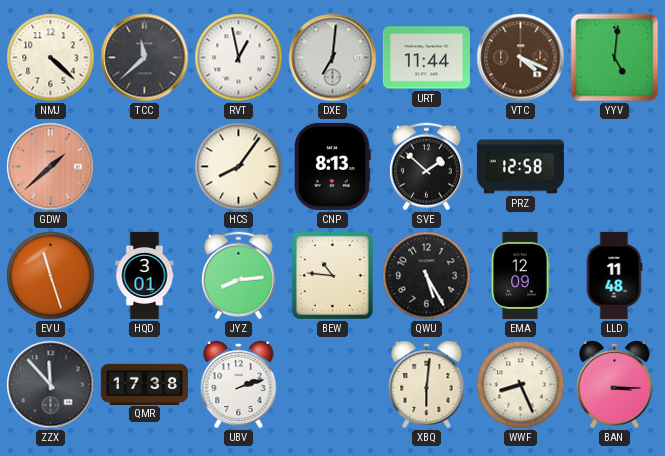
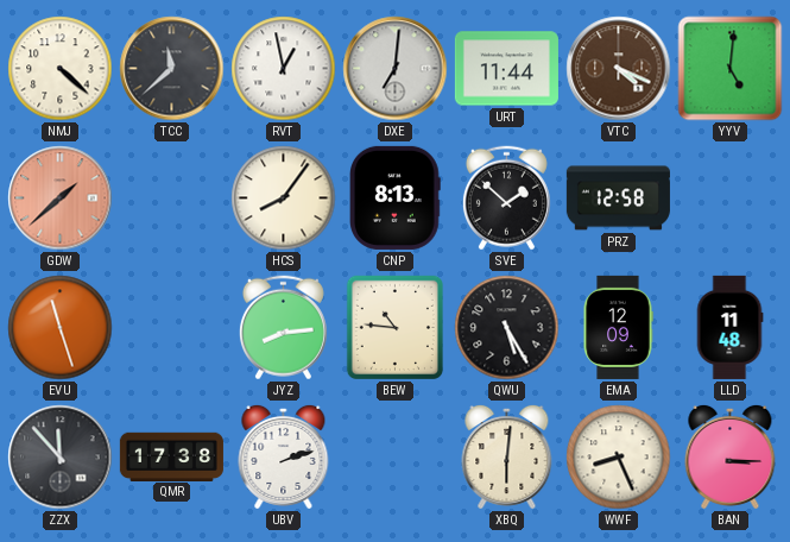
HQD: 3:01 -> none (145, 275)
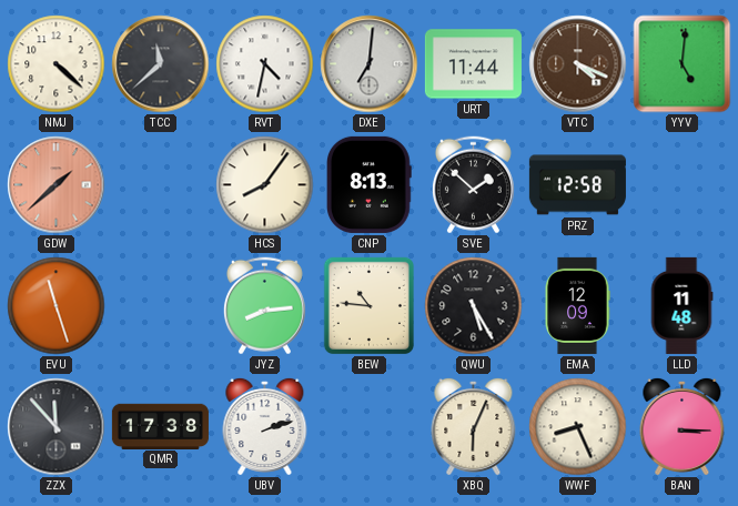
RVT: 12:58 -> 4:32 (265, 64)
XBQ: 6:01 -> 6:04 (474, 426)
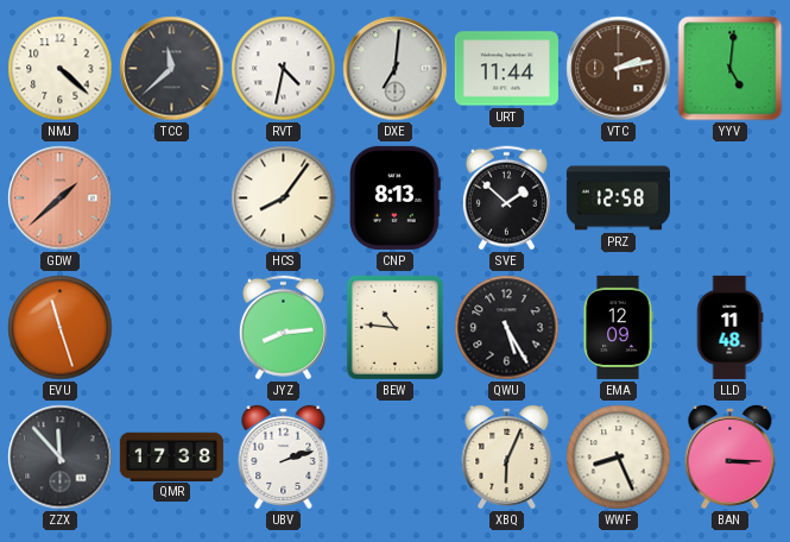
VTC: 4:19 -> 2:13 (619, 69)
